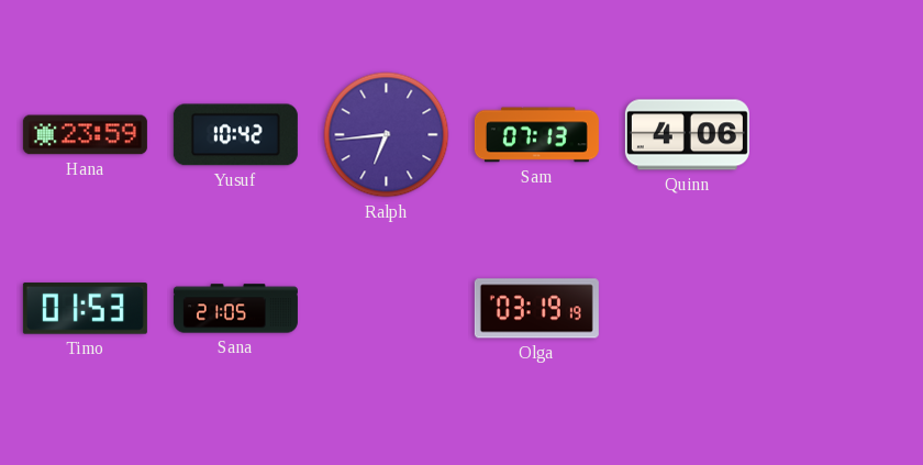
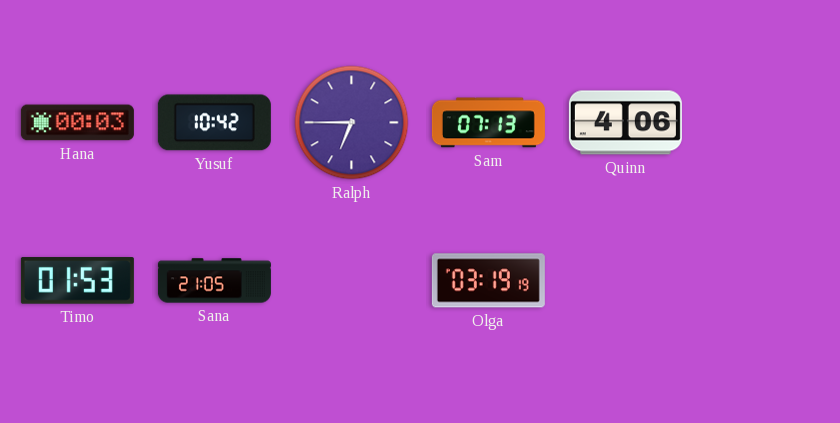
Hana: 23:59 -> 00:03 (77, 123)
Ralph: 6:44 -> 6:45 (352, 123)
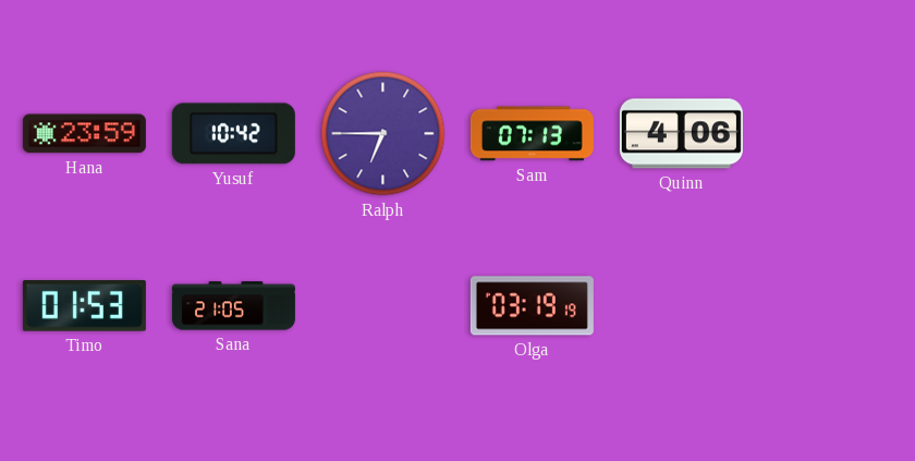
Hana: 00:03 -> 23:59 (84, 134)
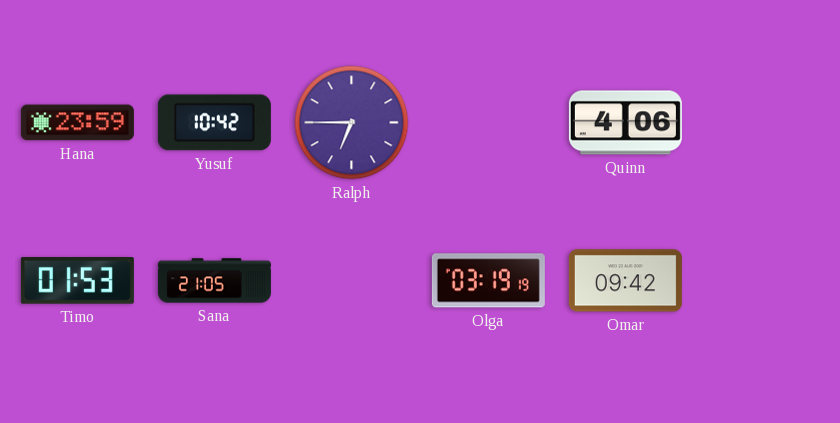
Sam: 07:13 -> none (532, 134)
Omar: none -> 09:42 (625, 281)
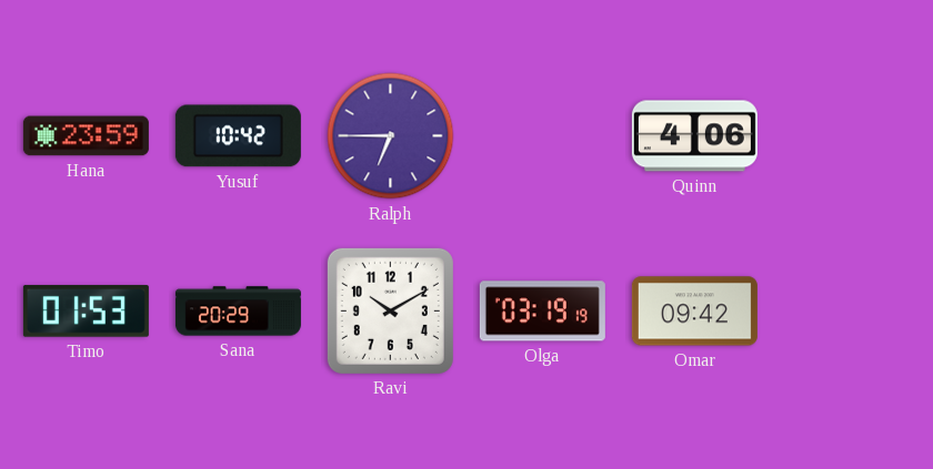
Sana: 21:05 -> 20:29 (238, 312)
Ravi: none -> 10:10 (390, 310)
